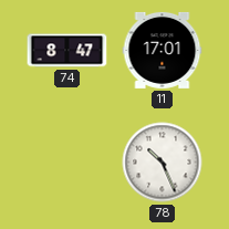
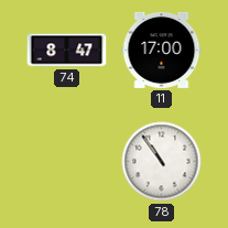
11: 17:01 -> 17:00 (162, 50)
78: 10:26 -> 10:54 (162, 162)
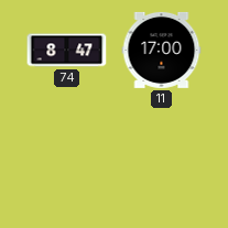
78: 10:54 -> none (162, 162)
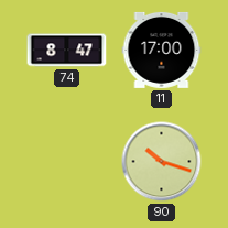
90: none -> 10:18 (162, 162)
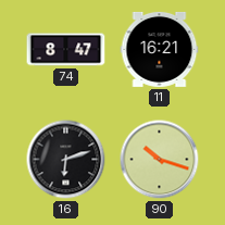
11: 17:00 -> 16:21 (160, 49)
16: none -> 6:12 (66, 160)
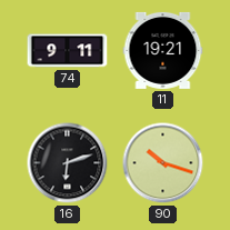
74: 8:47 -> 9:11 (68, 51)
11: 16:21 -> 19:21 (163, 50)
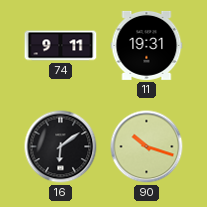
11: 19:21 -> 19:31 (147, 45)
16: 6:12 -> 6:09 (61, 147)
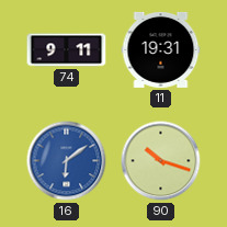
16 dial: black -> blue (67, 161)
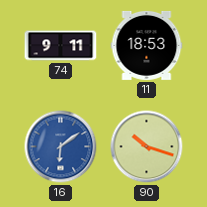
11: 19:31 -> 18:53 (147, 45)
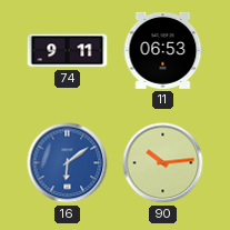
11: 18:53 -> 06:53 (163, 50)
90: 10:18 -> 10:14 (163, 163)
